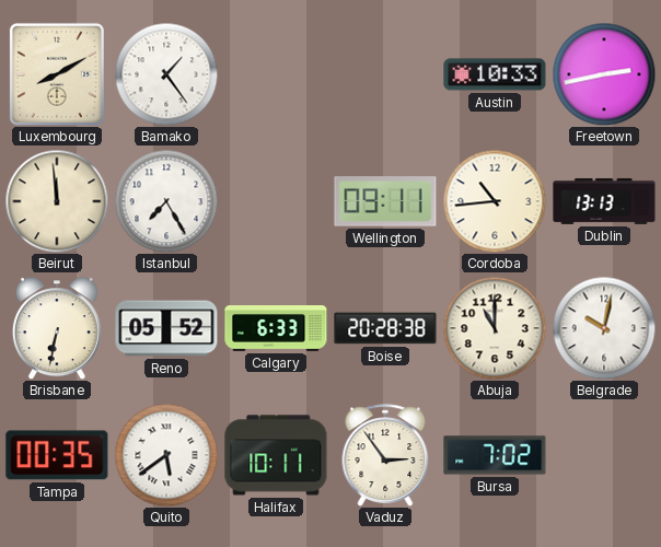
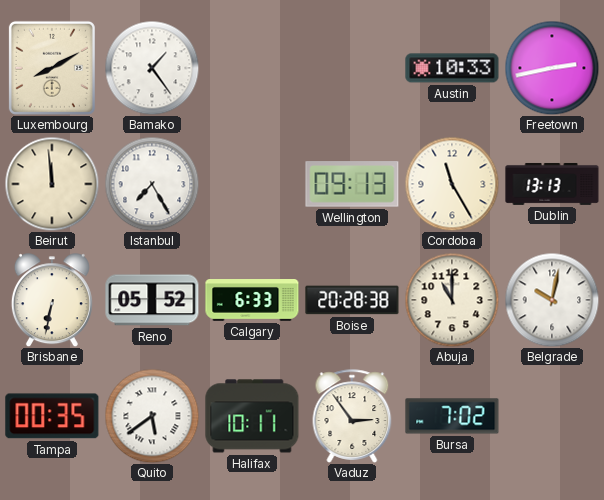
Wellington: 09:11 -> 09:13 (352, 184)
Cordoba: 10:44 -> 11:25 (452, 184)
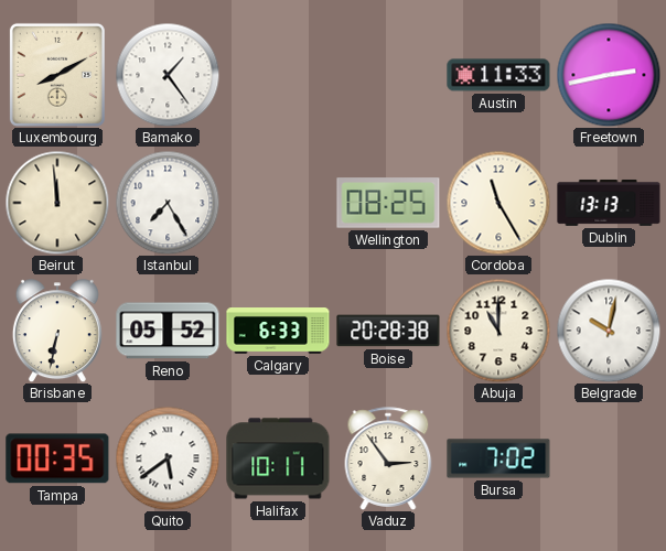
Austin: 10:33 -> 11:33 (498, 75)
Wellington: 09:13 -> 08:25 (388, 203)
